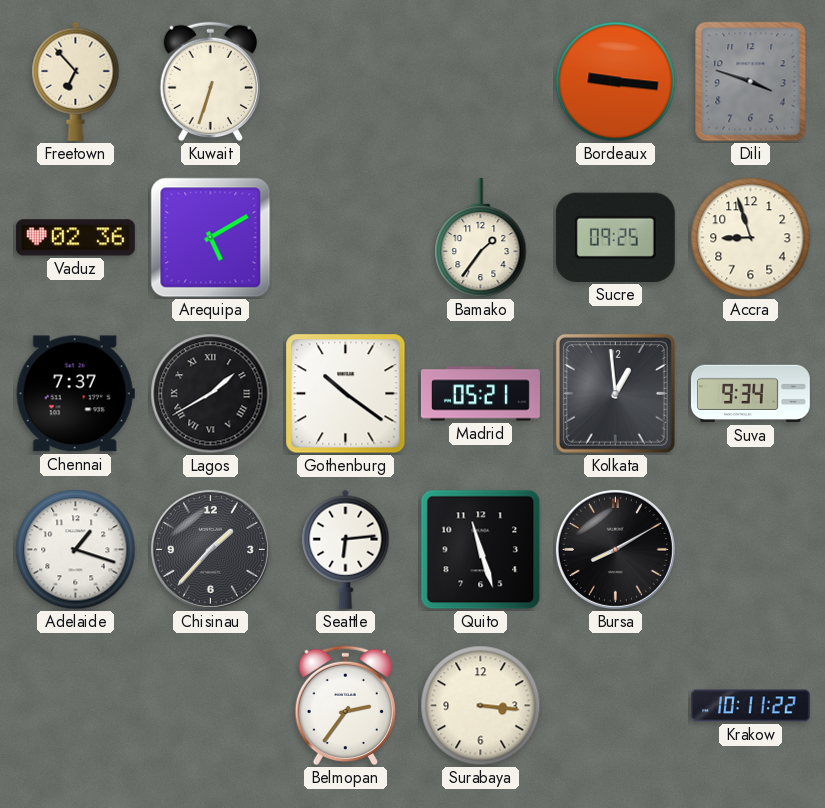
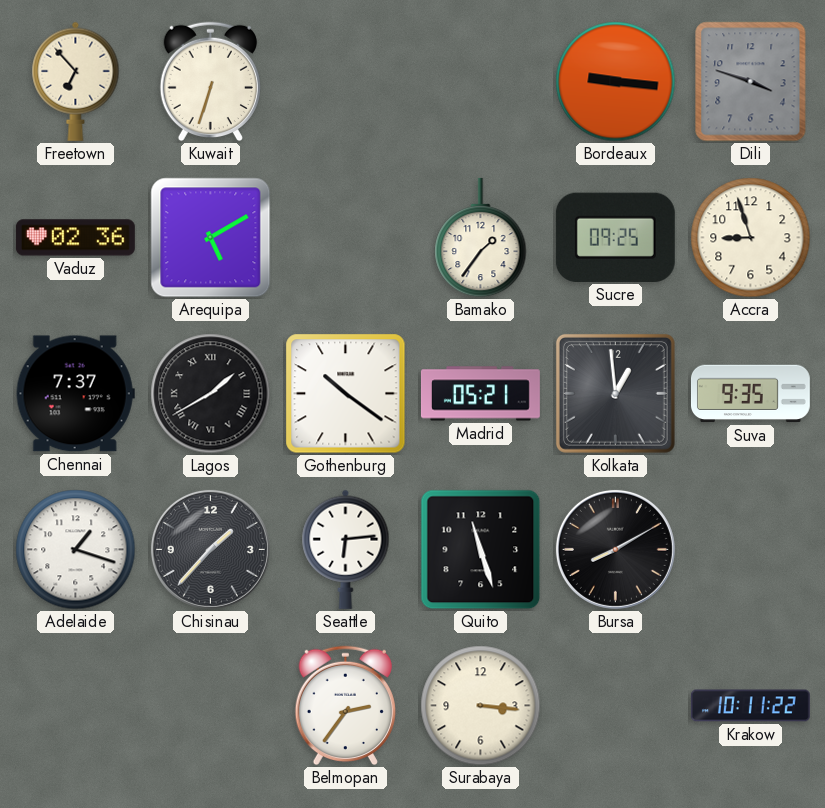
Suva: 9:34 -> 9:35 (750, 394)
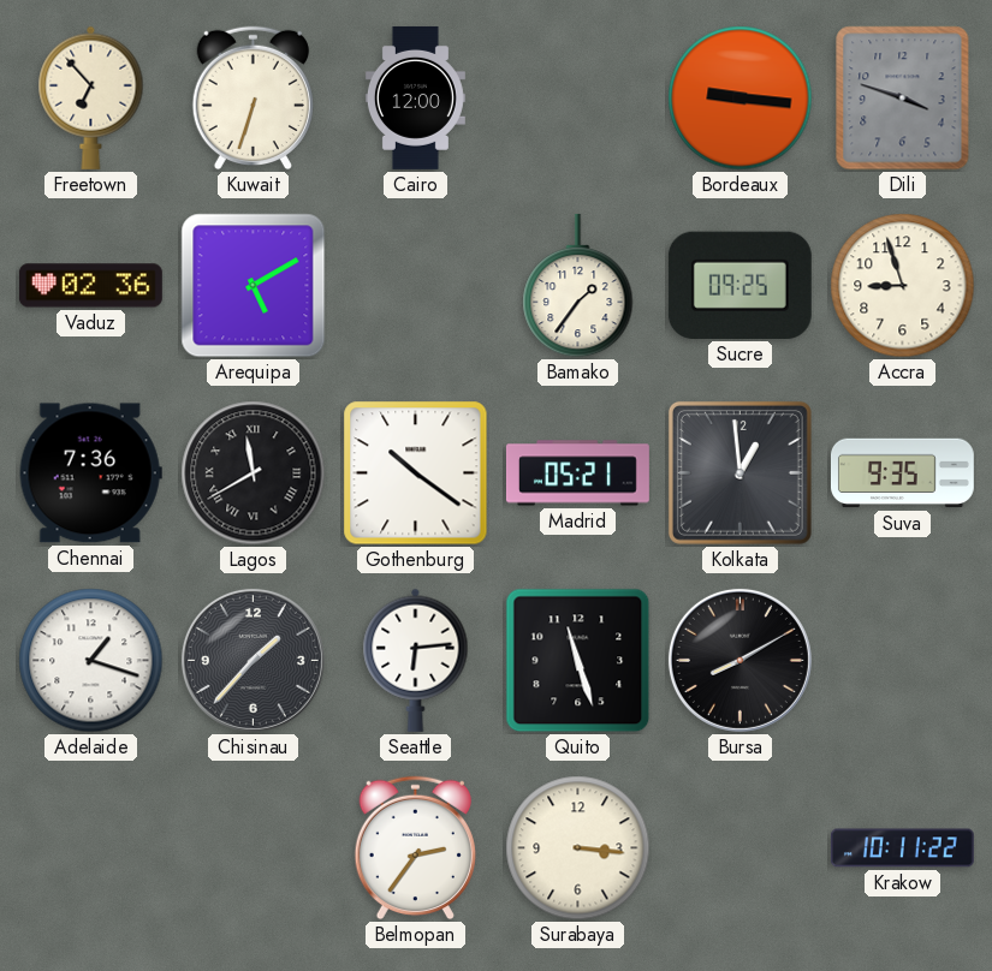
Cairo: none -> 12:00 (415, 97)
Chennai: 7:37 -> 7:36 (90, 473)
Lagos: 1:40 -> 11:40 (254, 473)
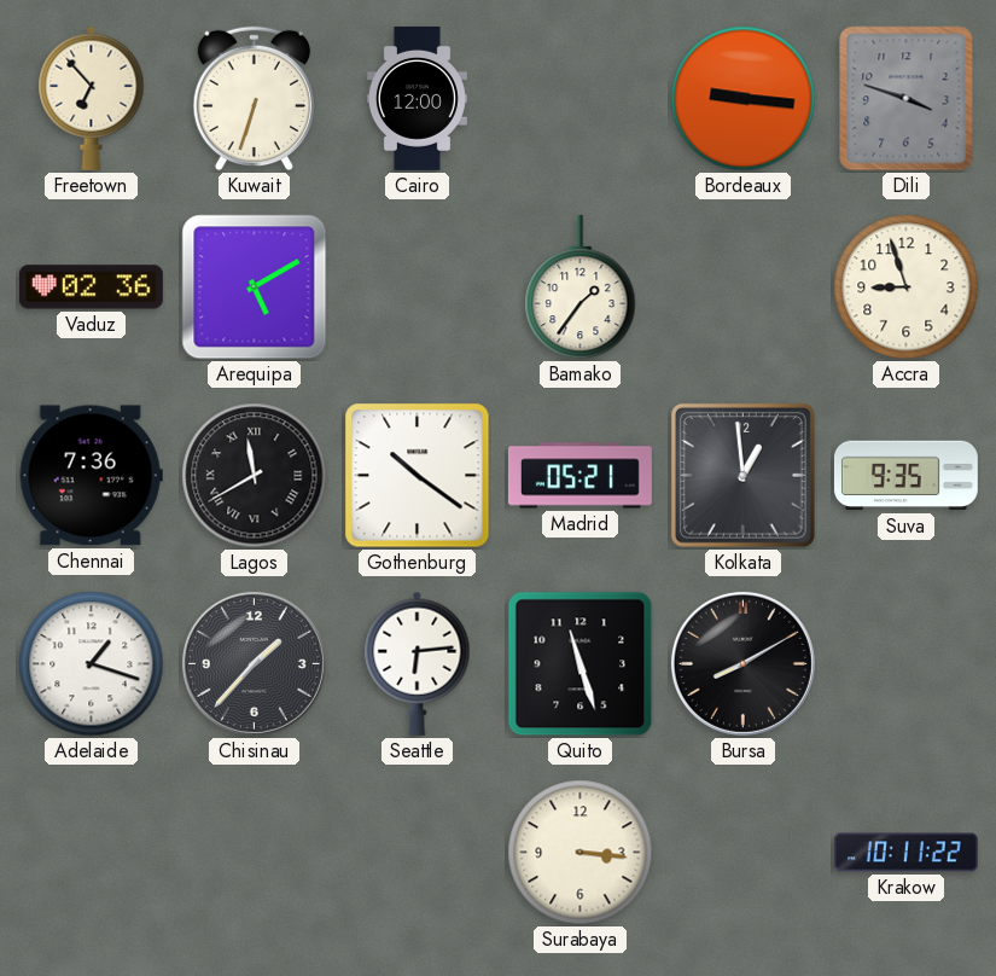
Sucre: 09:25 -> none (739, 285)
Belmopan: 2:36 -> none (415, 848)
